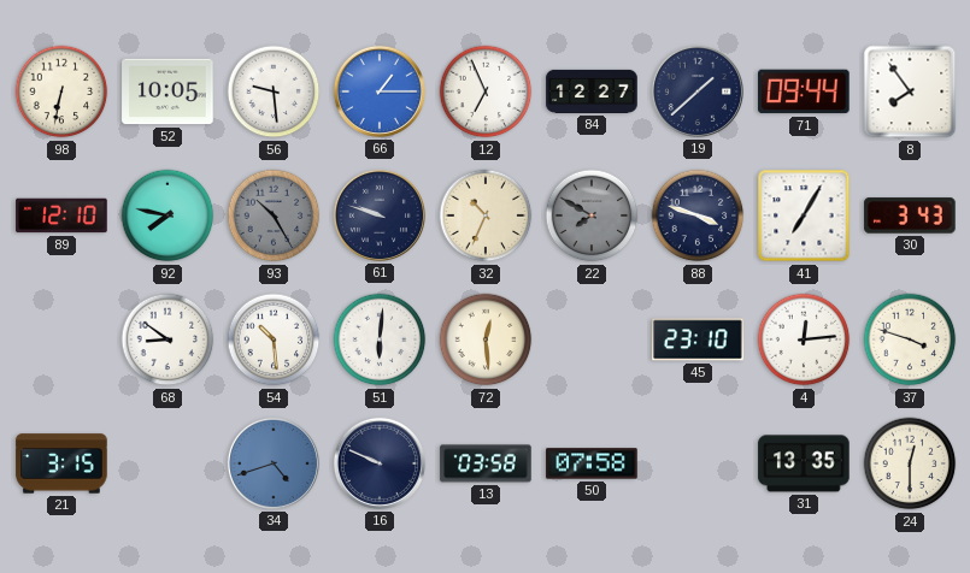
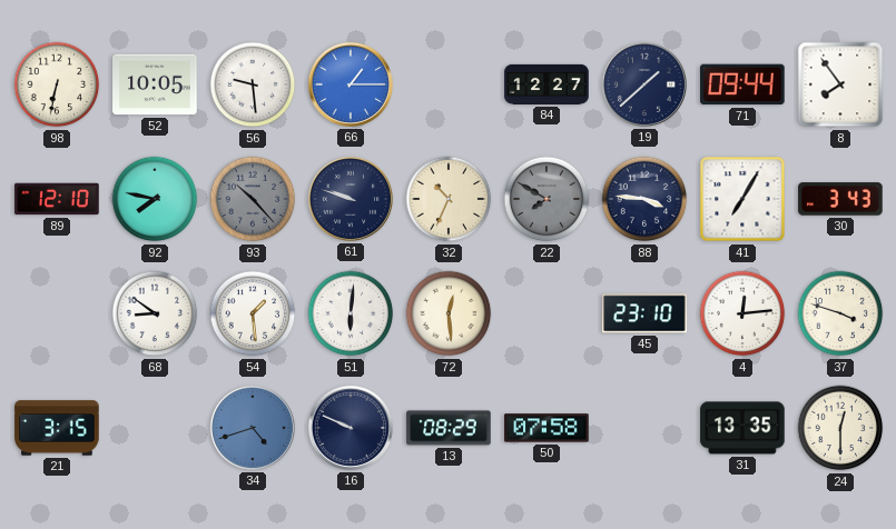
12: 6:56 -> none (486, 91)
93: 10:25 -> 10:23 (253, 199)
88: 3:48 -> 3:46 (644, 199)
54: 10:29 -> 1:29 (253, 313)
13: 03:58 -> 08:29 (449, 428)
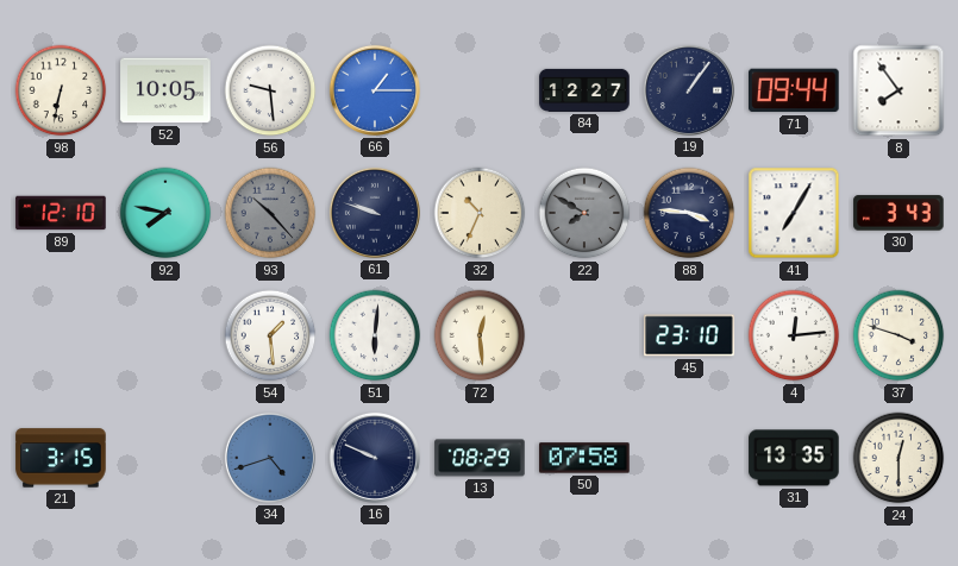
19: 1:38 -> 1:06 (689, 90)
68: 8:51 -> none (155, 313)
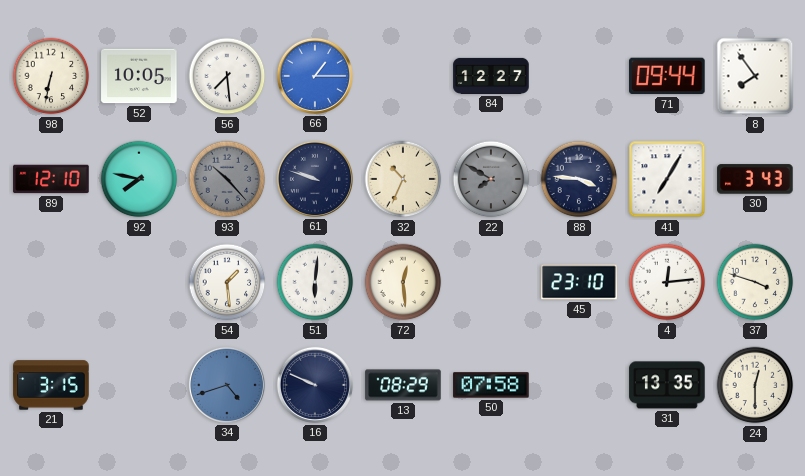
56: 9:29 -> 7:29 (227, 76)
19: 1:06 -> none (689, 90)
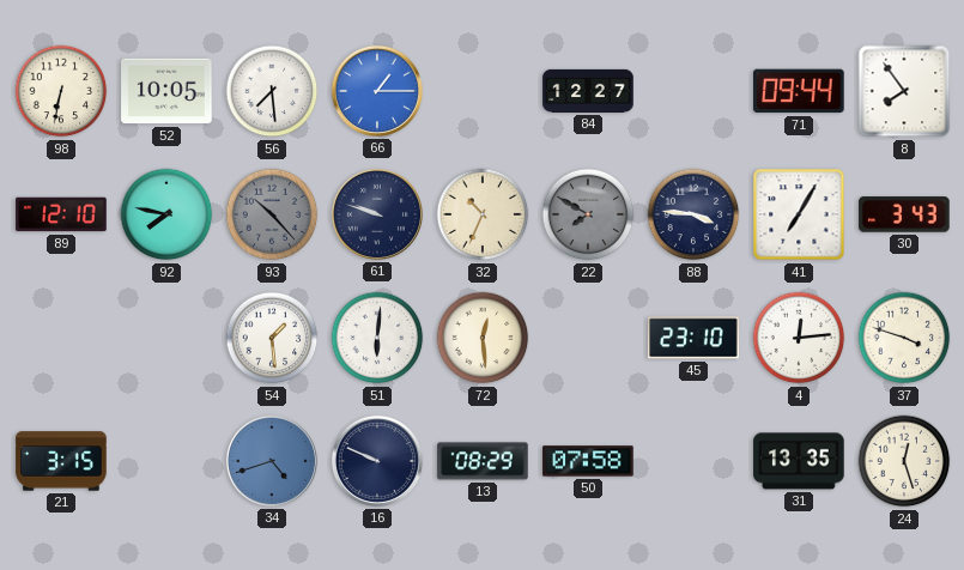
24: 12:30 -> 12:27 (904, 461)
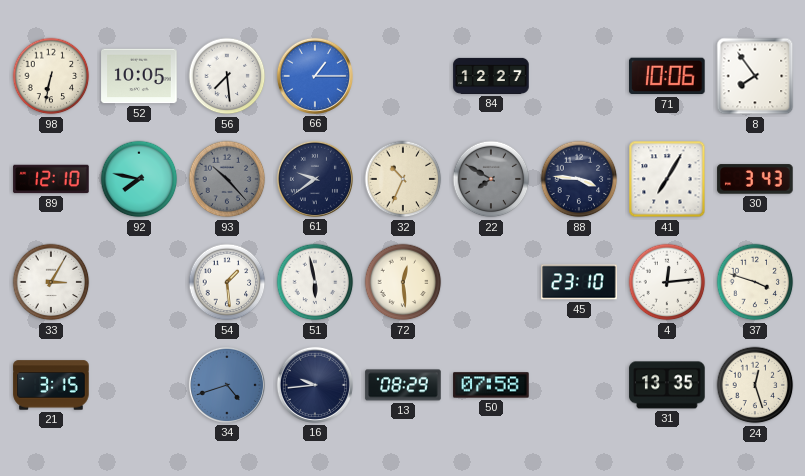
71: 09:44 -> 10:06 (667, 76)
61: 9:48 -> 9:39 (315, 179)
33: none -> 3:05 (51, 282)
51: 6:01 -> 5:58 (315, 282)
16: 9:49 -> 9:44 (315, 385)
